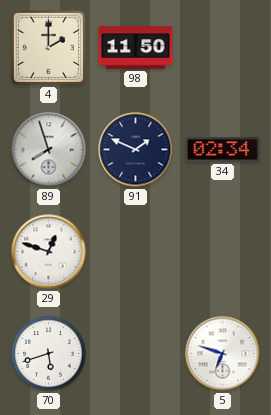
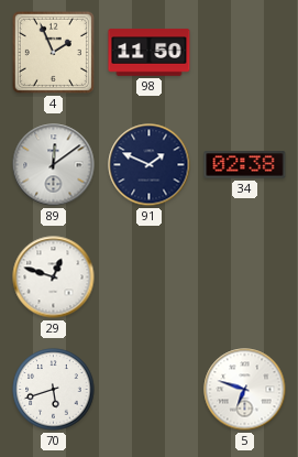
4: 2:00 -> 1:56 (53, 52)
89: 7:57 -> 12:09 (54, 165)
34: 02:34 -> 02:38 (245, 165)
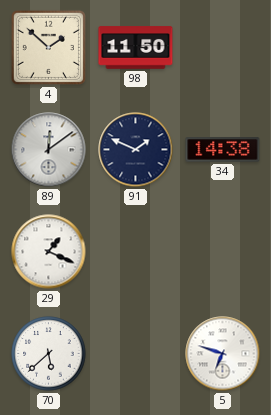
4: 1:56 -> 1:52 (48, 47)
34: 02:38 -> 14:38 (223, 150)
29: 12:48 -> 1:19 (49, 252)
70: 5:42 -> 5:38 (49, 354)
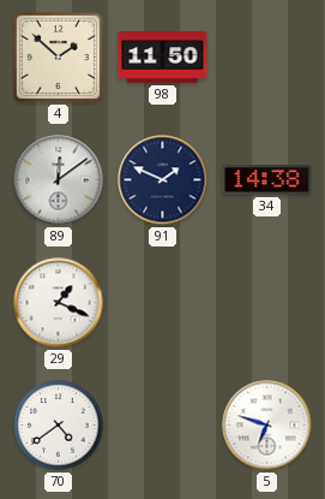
70: 5:38 -> 4:39 (59, 426)
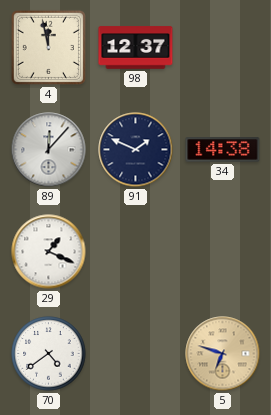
4: 1:52 -> 11:58 (48, 47)
98: 11:50 -> 12:37 (136, 48)
89: 12:09 -> 12:07 (49, 150)
5 dial: white -> champagne (223, 354)
